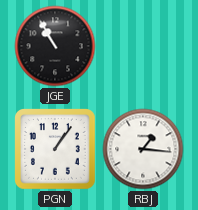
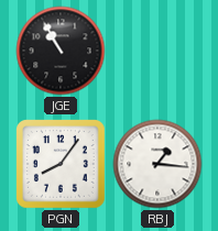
PGN: 1:06 -> 8:06 (62, 165)
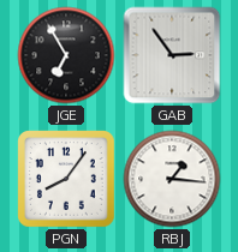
JGE: 10:55 -> 6:55 (66, 55)
GAB: none -> 2:54 (172, 55)
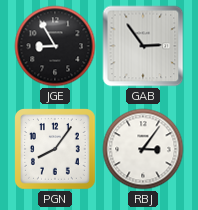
JGE: 6:55 -> 8:55 (55, 46)
RBJ: 1:16 -> 3:06 (143, 149)
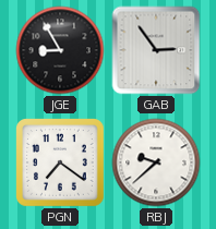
PGN: 8:06 -> 7:21 (61, 164)
RBJ: 3:06 -> 9:38 (156, 162)
